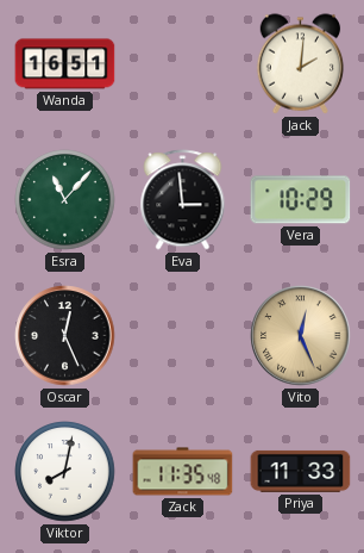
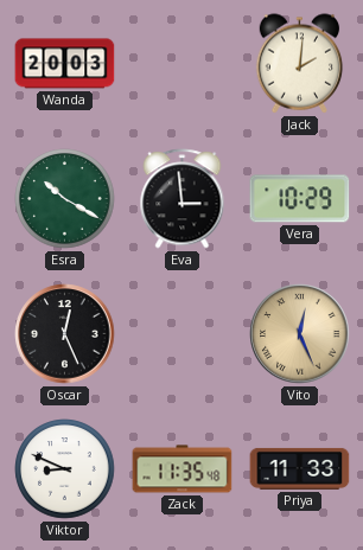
Wanda: 16:51 -> 20:03 (65, 64)
Esra: 11:07 -> 10:20 (65, 199)
Viktor: 8:02 -> 8:49 (65, 469)
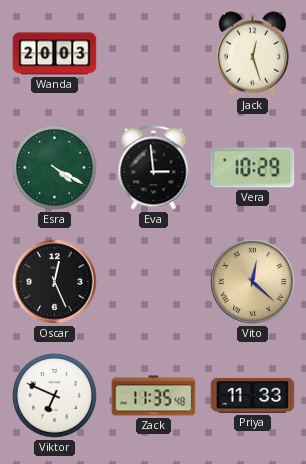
Jack: 2:01 -> 12:27 (253, 54)
Esra: 10:20 -> 4:20 (55, 168)
Vito: 12:26 -> 12:22 (253, 282)
Viktor: 8:49 -> 6:49 (55, 396)
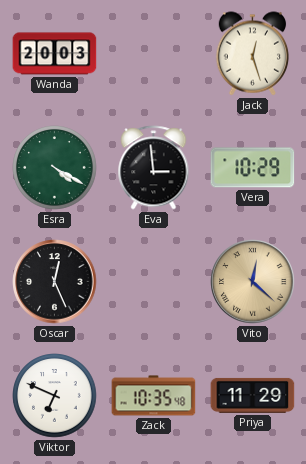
Zack: 11:35 -> 10:35 (154, 396)
Priya: 11:33 -> 11:29 (253, 395)
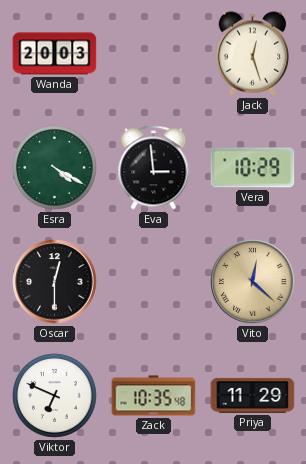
Oscar: 12:26 -> 12:30 (55, 282)
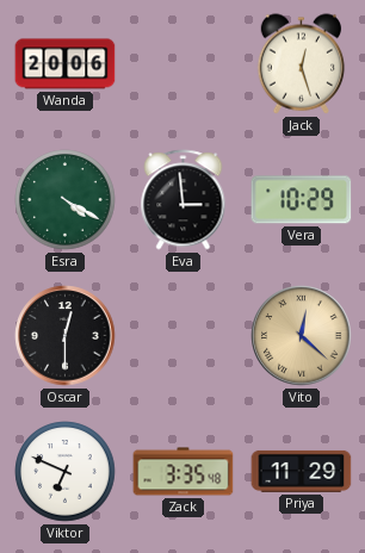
Wanda: 20:03 -> 20:06 (66, 64)
Zack: 10:35 -> 3:35 (184, 472)
